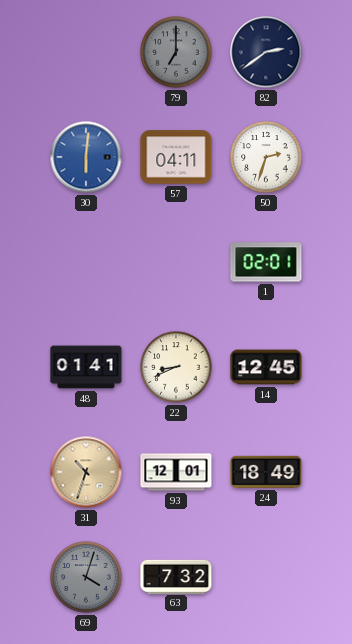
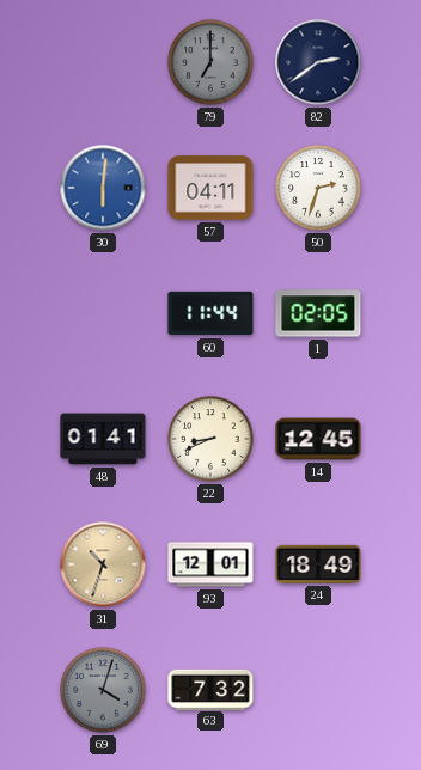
60: none -> 11:44 (210, 313)
1: 02:01 -> 02:05 (318, 313)
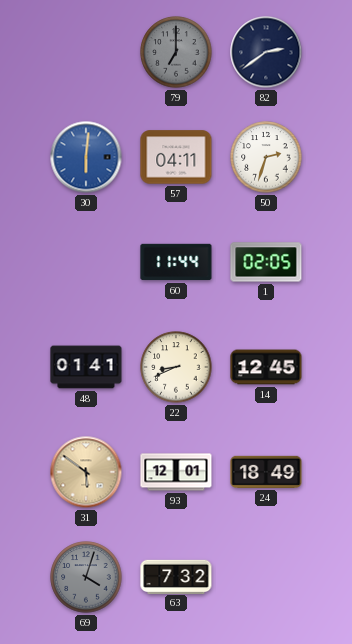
31: 10:33 -> 5:51 (86, 472)
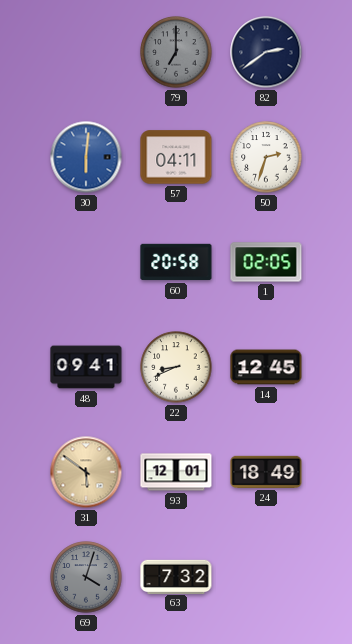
60: 11:44 -> 20:58 (176, 262)
48: 01:41 -> 09:41 (86, 367)
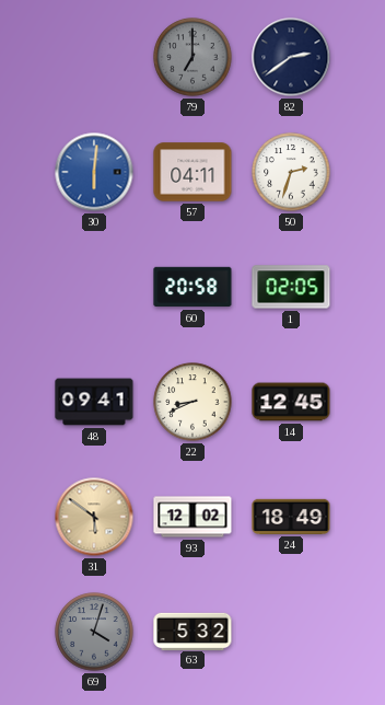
93: 12:01 -> 12:02 (192, 517)
63: 7:32 -> 5:32 (192, 631)
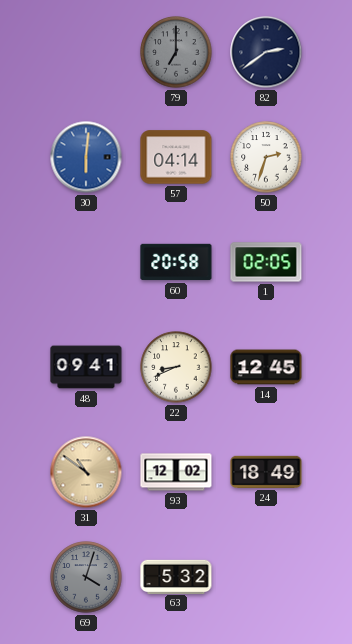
57: 04:11 -> 04:14 (176, 157)
31: 5:51 -> 10:51 (86, 472)
